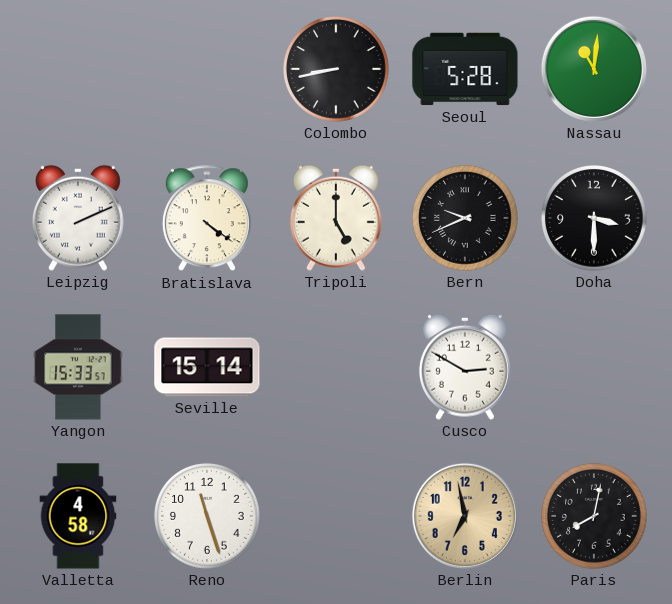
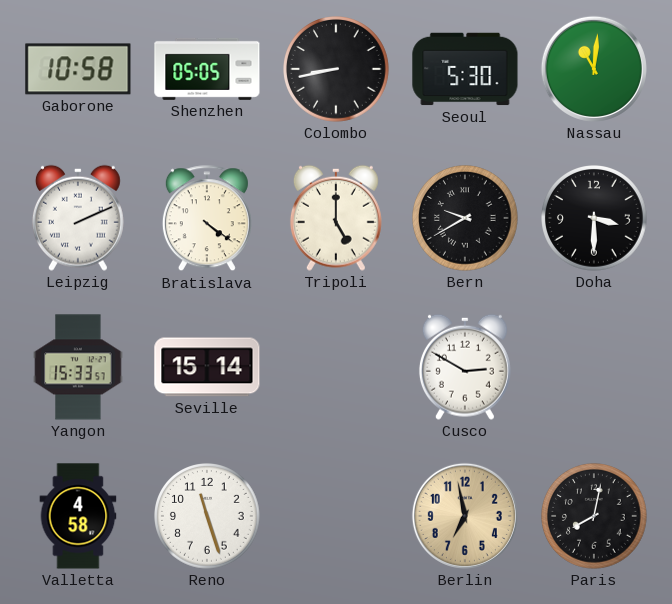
Gaborone: none -> 10:58 (78, 69)
Shenzhen: none -> 05:05 (207, 69)
Seoul: 5:28 -> 5:30 (465, 69)
Bern: 9:41 -> 9:40 (466, 219)
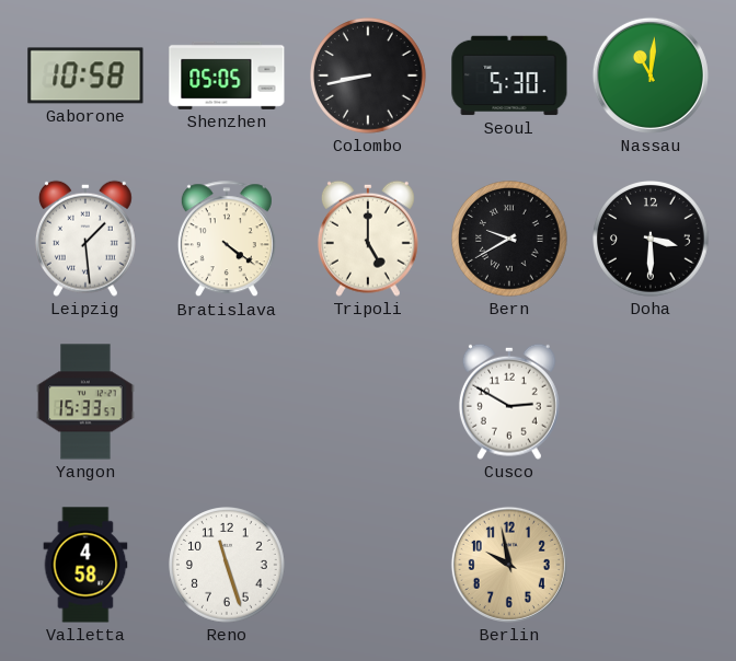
Leipzig: 2:11 -> 1:29 (85, 239)
Seville: 15:14 -> none (207, 367)
Berlin: 6:58 -> 9:58 (509, 565)
Paris: 8:02 -> none (595, 517)
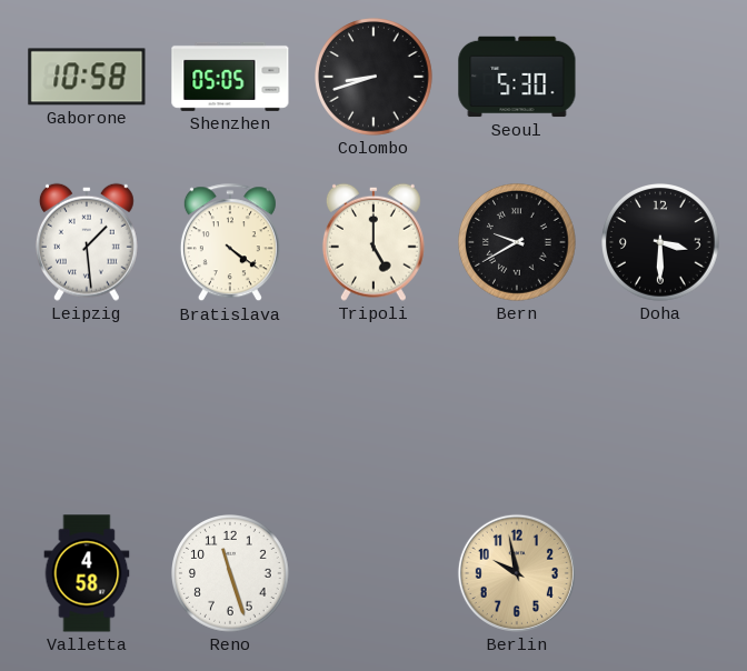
Colombo: 8:43 -> 8:42 (375, 78)
Nassau: 11:01 -> none (651, 76)
Yangon: 15:33 -> none (85, 402)
Cusco: 2:50 -> none (509, 402)
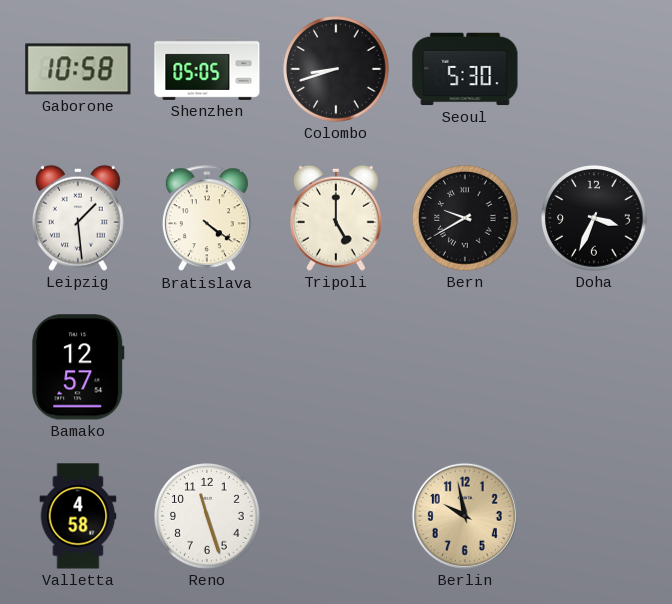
Doha: 3:30 -> 3:34 (595, 219)
Bamako: none -> 12:57 (78, 367)
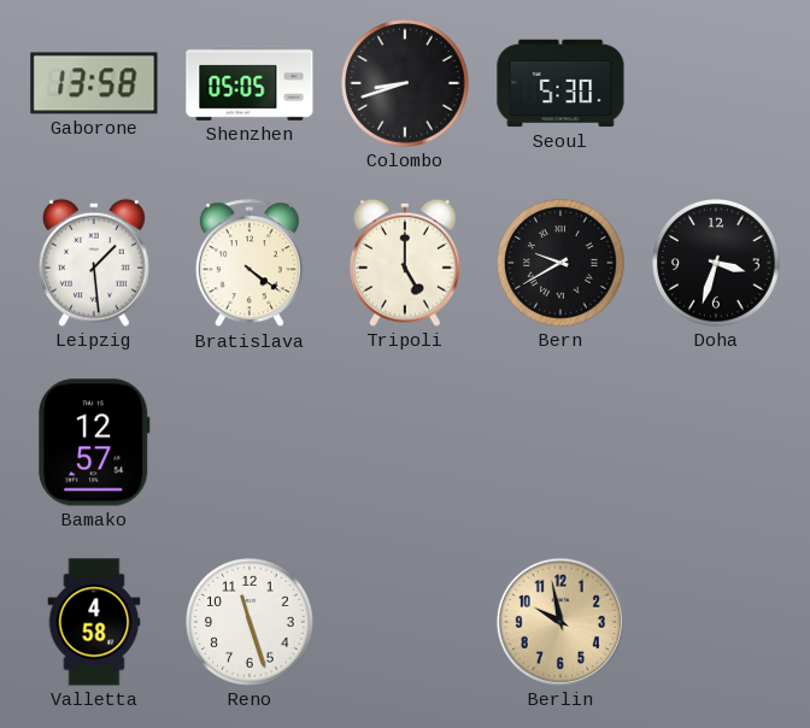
Gaborone: 10:58 -> 13:58 (94, 83)
Doha: 3:34 -> 3:33 (717, 264)
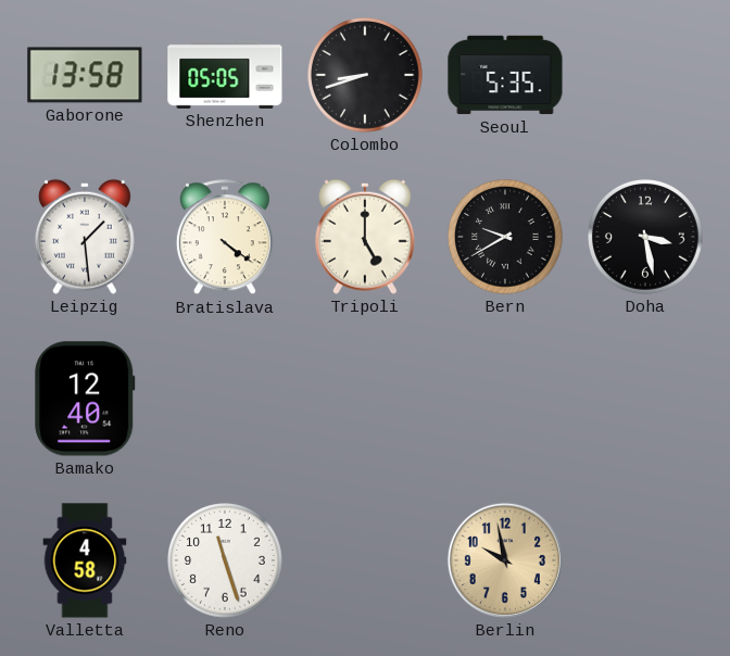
Seoul: 5:30 -> 5:35 (505, 75)
Doha: 3:33 -> 3:28 (646, 238)
Bamako: 12:57 -> 12:40 (85, 399)
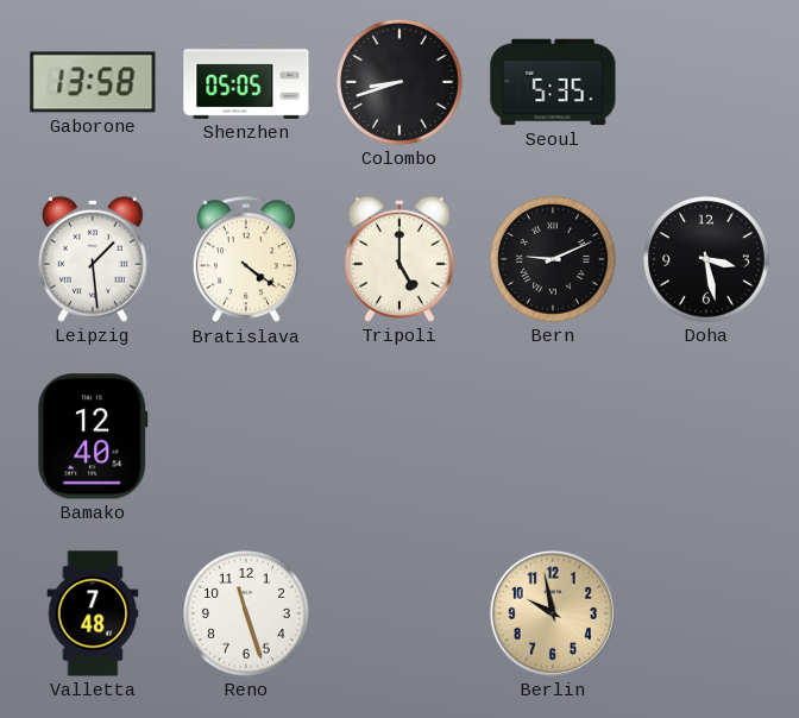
Bern: 9:40 -> 9:11 (554, 260)
Valletta: 4:58 -> 7:48 (93, 613)
